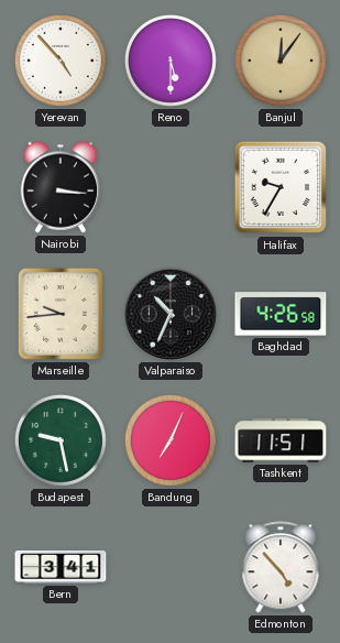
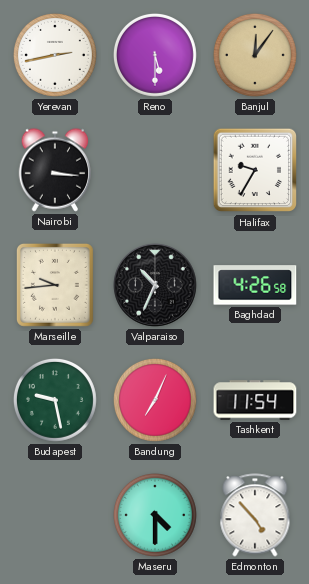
Yerevan: 4:53 -> 2:43 (55, 55)
Tashkent: 11:51 -> 11:54 (255, 400)
Bern: 3:41 -> none (61, 567)
Maseru: none -> 4:30 (155, 515)
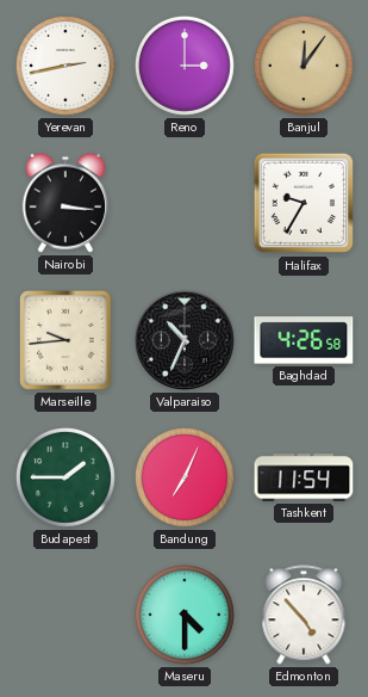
Reno: 5:30 -> 3:00 (185, 66)
Budapest: 9:28 -> 1:45 (66, 477)
